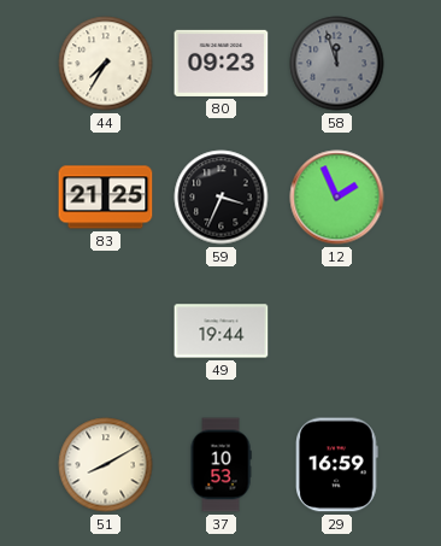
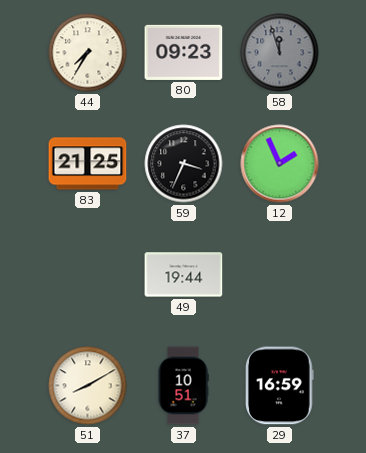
37: 10:53 -> 10:51 (183, 386)
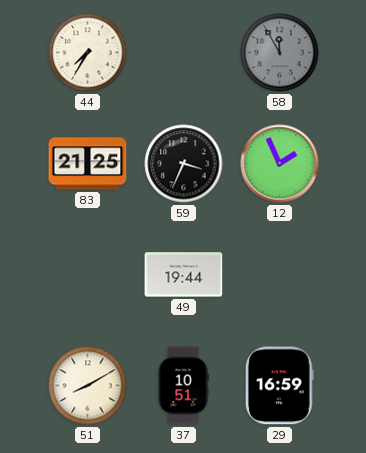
80: 09:23 -> none (184, 52)
58: 11:57 -> 11:55 (280, 53)
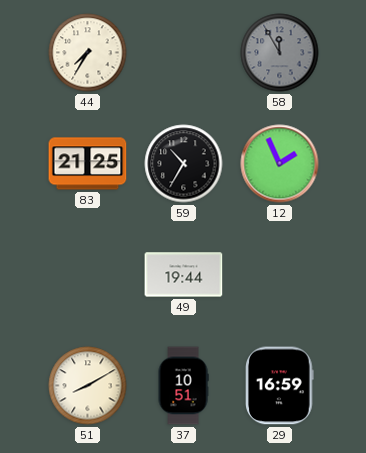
59: 3:34 -> 10:35 (184, 164)
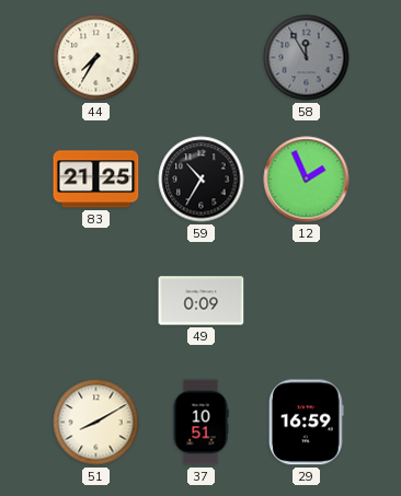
49: 19:44 -> 0:09 (202, 301)
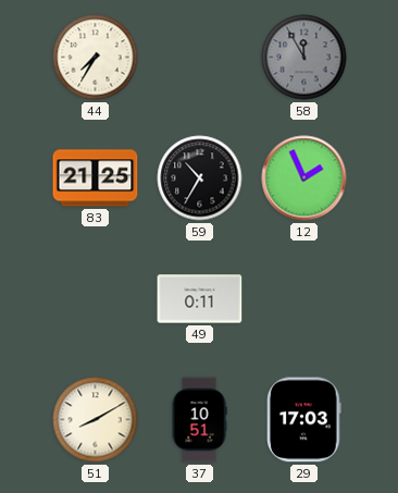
49: 0:09 -> 0:11 (200, 299)
29: 16:59 -> 17:03 (304, 420)
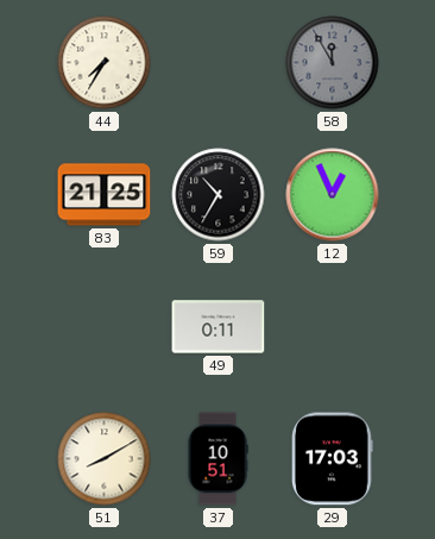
12: 1:56 -> 12:56 (333, 195)
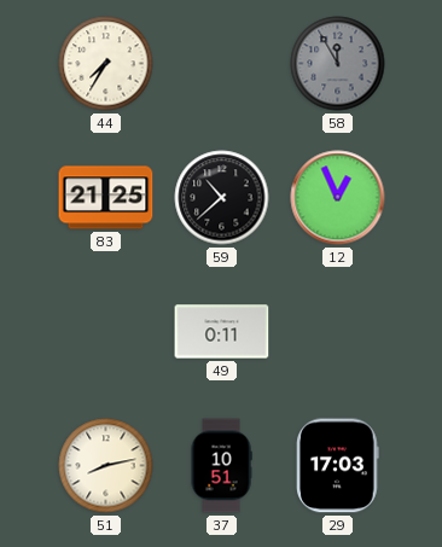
59: 10:35 -> 10:38 (222, 198)
51: 8:10 -> 8:13 (106, 466)
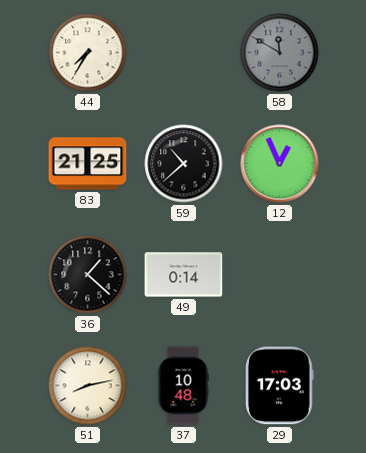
58: 11:55 -> 11:50 (280, 53)
36: none -> 1:22 (88, 275)
49: 0:11 -> 0:14 (184, 275)
37: 10:51 -> 10:48 (183, 386)
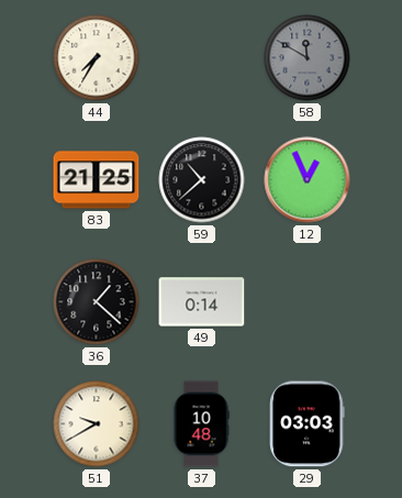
51: 8:13 -> 9:40 (97, 424)
29: 17:03 -> 03:03 (308, 424)
